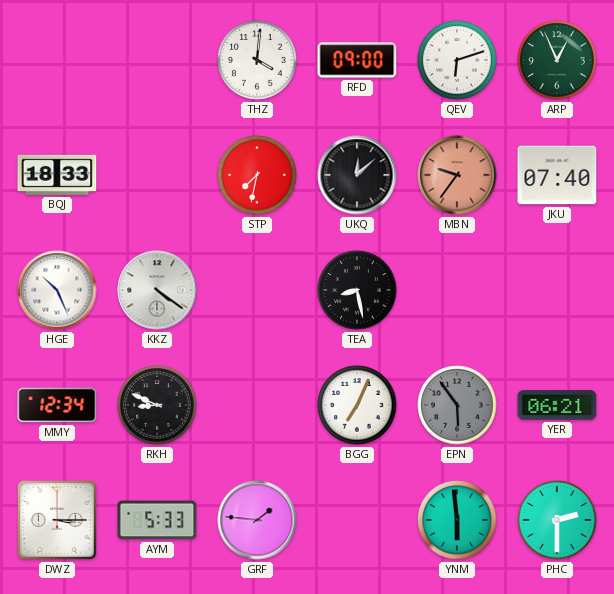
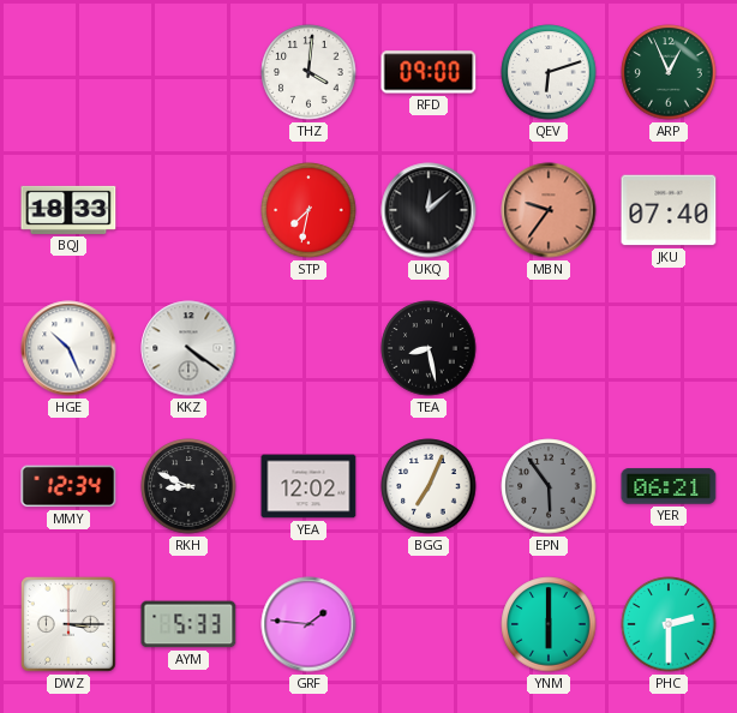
YEA: none -> 12:02 (308, 486)
YNM: 5:59 -> 6:00 (549, 624)
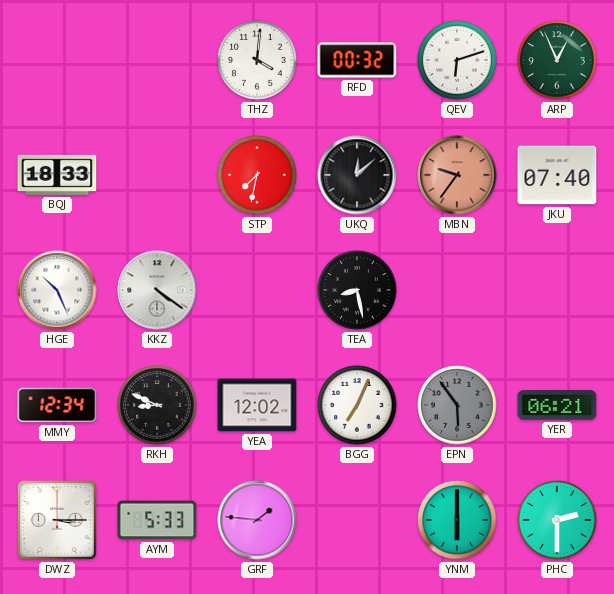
RFD: 09:00 -> 00:32 (357, 60)
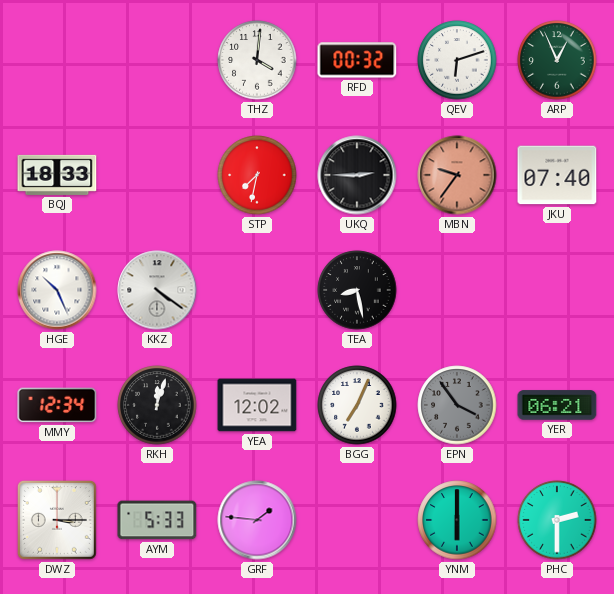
UKQ: 12:08 -> 2:45 (357, 175)
RKH: 8:49 -> 12:03 (157, 405)
EPN: 5:54 -> 3:54 (457, 405)
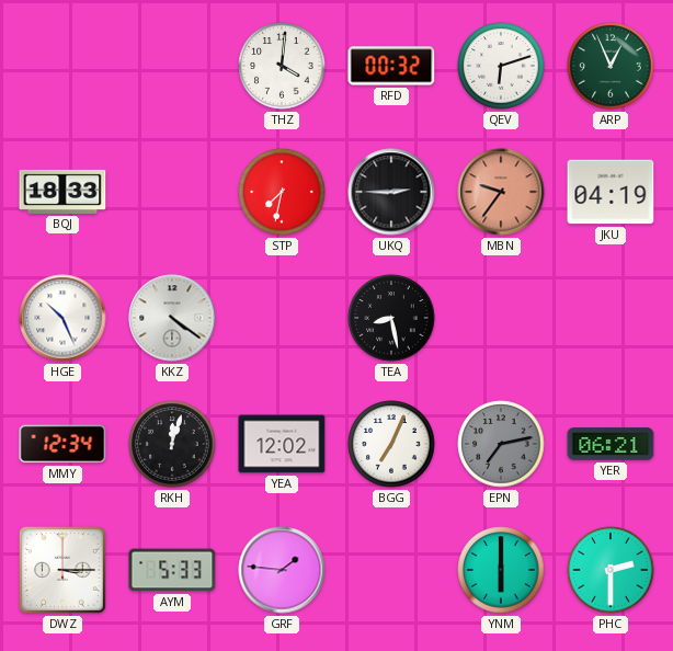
JKU: 07:40 -> 04:19 (611, 192)
EPN: 3:54 -> 7:13 (501, 444)
